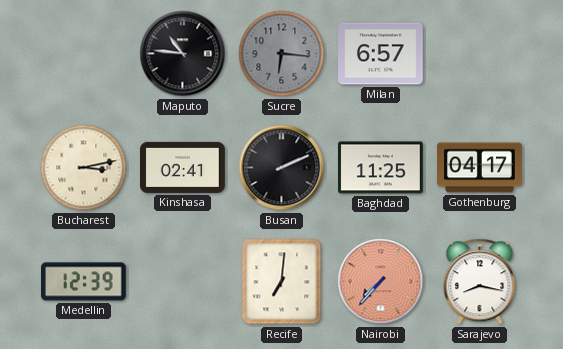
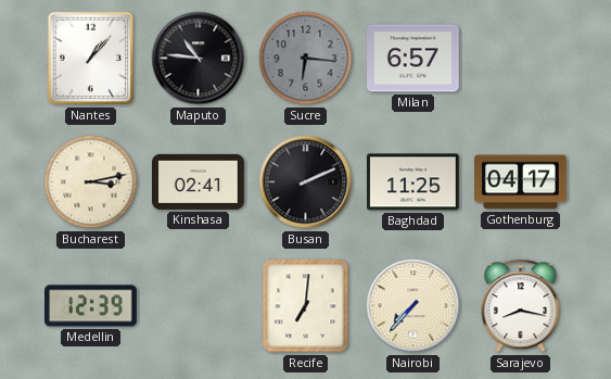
Nantes: none -> 1:07 (91, 59)
Nairobi dial: salmon -> cream (413, 306)
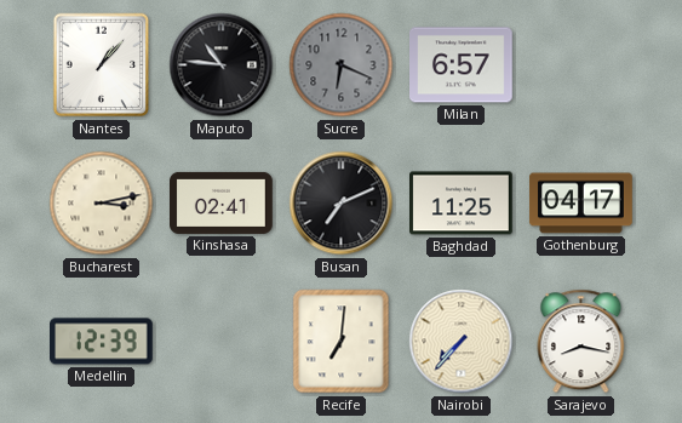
Sucre: 6:16 -> 6:19 (342, 65)
Busan: 2:11 -> 7:11 (342, 204)
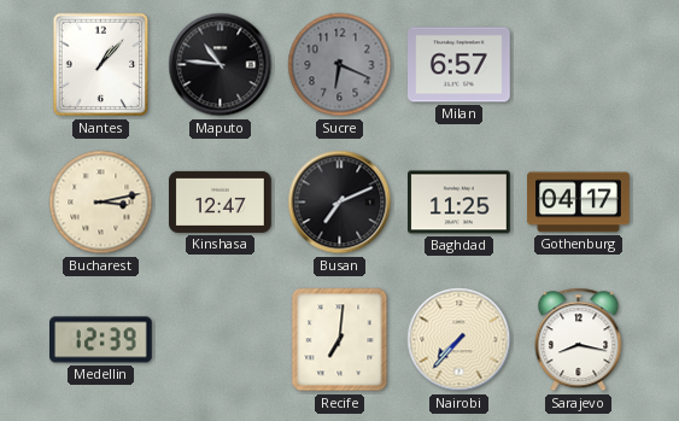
Kinshasa: 02:41 -> 12:47 (221, 201)
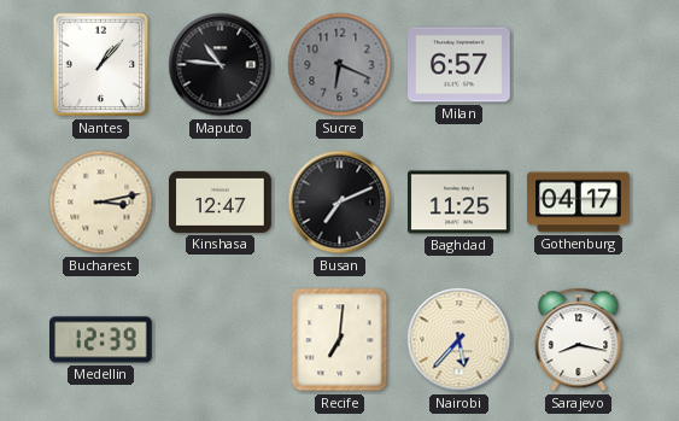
Nairobi: 7:37 -> 5:37 (460, 340)
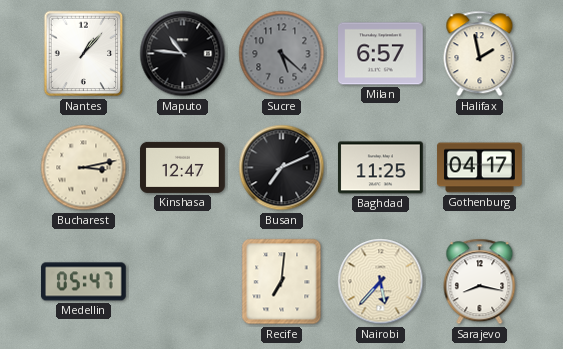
Sucre: 6:19 -> 5:22 (282, 54)
Halifax: none -> 1:58 (480, 54)
Medellin: 12:39 -> 05:47 (84, 282)
